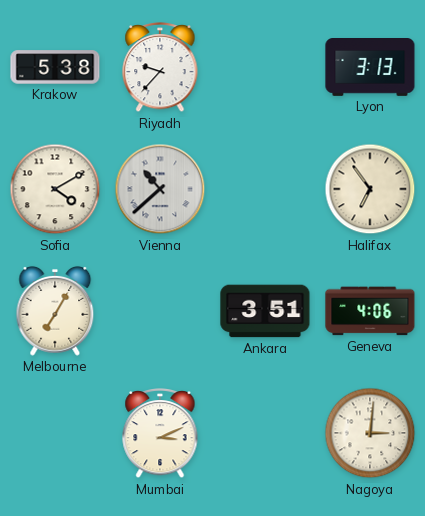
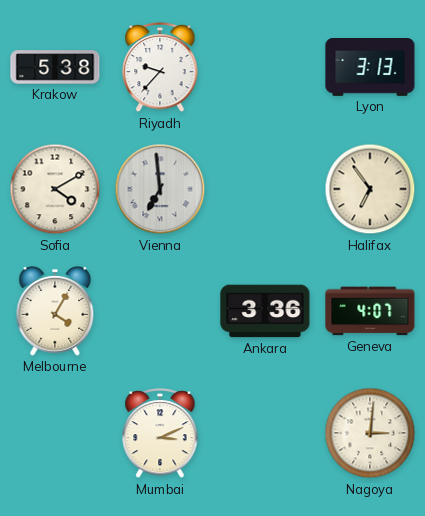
Vienna: 10:38 -> 6:59 (160, 189)
Melbourne: 7:05 -> 4:05 (55, 311)
Ankara: 3:51 -> 3:36 (265, 311)
Geneva: 4:06 -> 4:07 (370, 311)
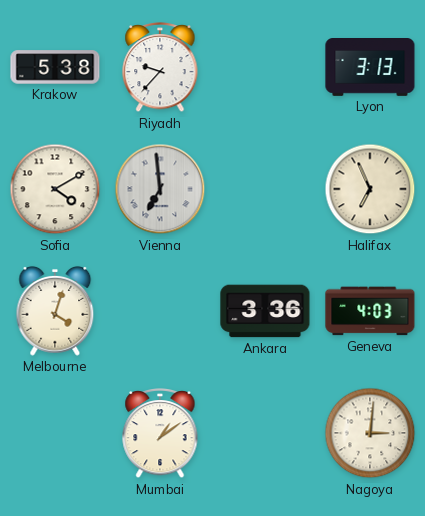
Halifax: 6:54 -> 6:56 (370, 189)
Melbourne: 4:05 -> 4:03 (55, 311)
Geneva: 4:07 -> 4:03 (370, 311)
Mumbai: 3:11 -> 1:09 (160, 433)
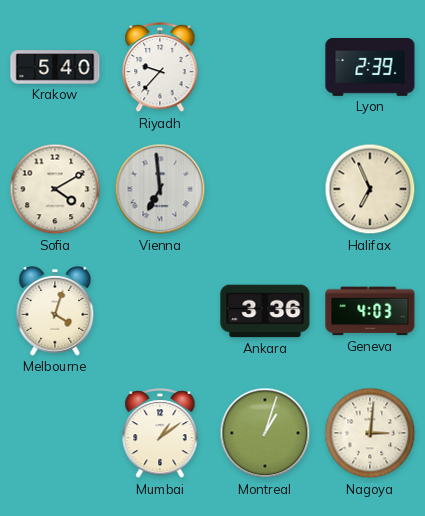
Krakow: 5:38 -> 5:40 (55, 67)
Lyon: 3:13 -> 2:39 (370, 68)
Montreal: none -> 1:03 (265, 433)
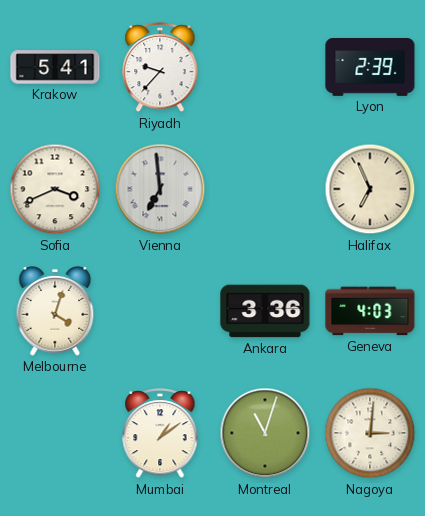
Krakow: 5:40 -> 5:41 (55, 67)
Sofia: 4:10 -> 3:41 (55, 189)
Montreal: 1:03 -> 11:03 (265, 433)
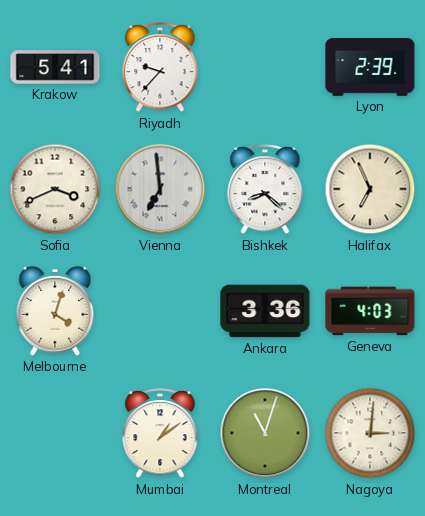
Bishkek: none -> 8:22 (265, 189)
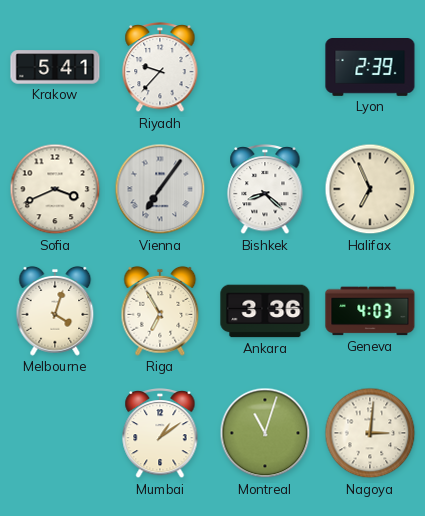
Vienna: 6:59 -> 7:06 (160, 189)
Riga: none -> 6:55 (160, 311)
